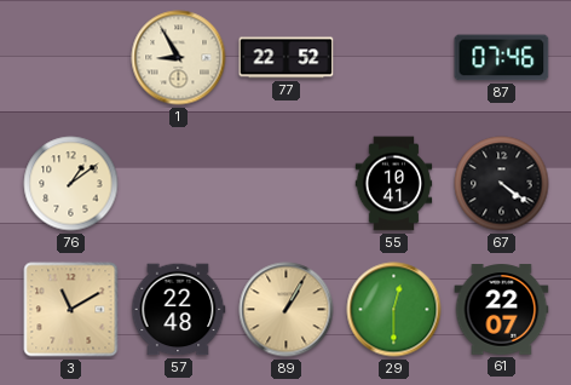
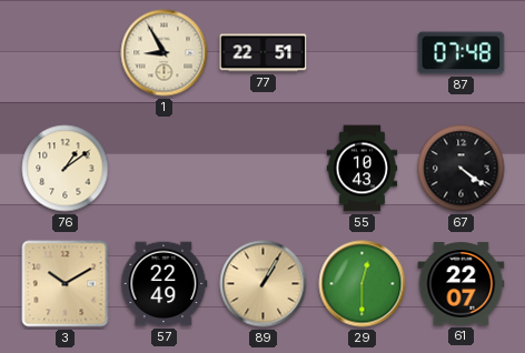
77: 22:52 -> 22:51 (264, 53)
87: 07:46 -> 07:48 (462, 53)
55: 10:41 -> 10:43 (363, 169)
3: 11:10 -> 10:10 (66, 284)
57: 22:48 -> 22:49 (165, 284)
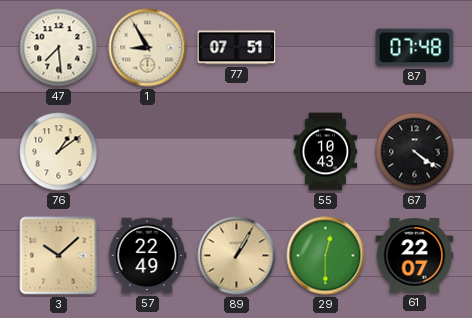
47: none -> 7:29 (59, 48)
77: 22:51 -> 07:51 (237, 48)
3: 10:10 -> 10:08 (59, 256)
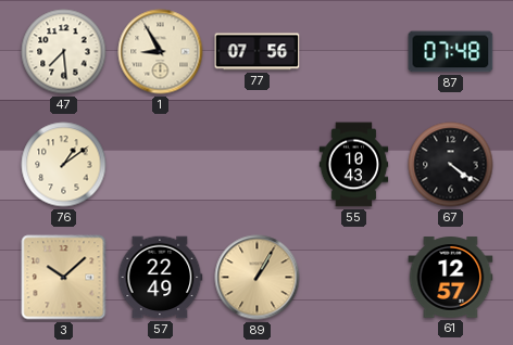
77: 07:51 -> 07:56 (258, 52)
29: 12:30 -> none (326, 256)
61: 22:07 -> 12:57 (451, 278)
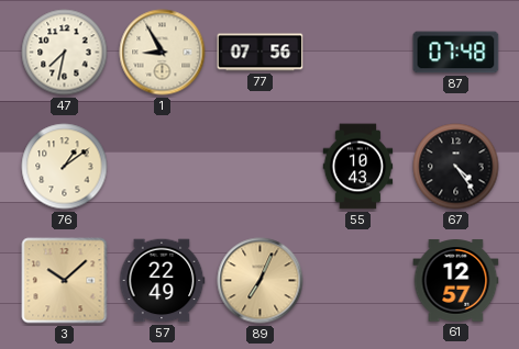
47: 7:29 -> 7:32 (65, 53)
67: 4:21 -> 4:24 (456, 167)
89: 1:05 -> 7:04 (261, 281)
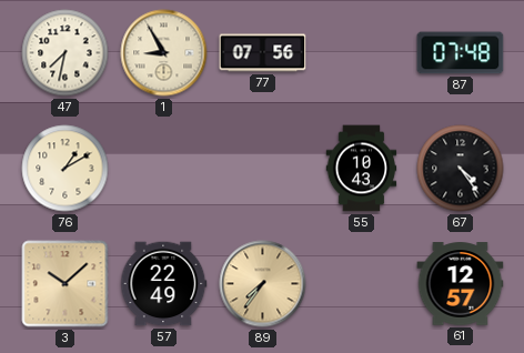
76: 1:09 -> 1:10 (65, 169)
89: 7:04 -> 7:36 (263, 284)
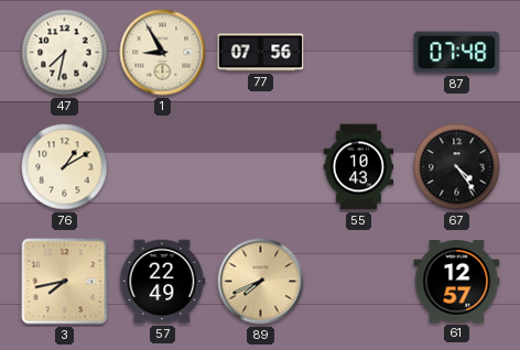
3: 10:08 -> 7:43 (65, 282)
89: 7:36 -> 7:41 (261, 282)
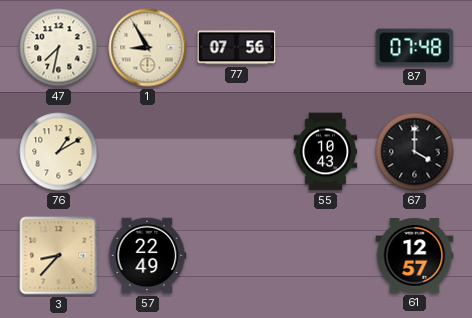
67: 4:24 -> 4:00 (415, 152)
3: 7:43 -> 8:37 (59, 256)
89: 7:41 -> none (261, 282)
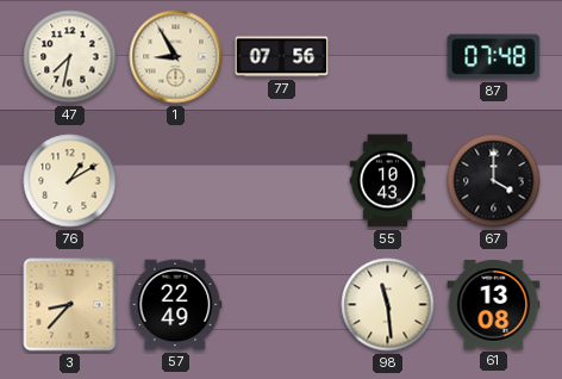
98: none -> 11:29 (388, 305)
61: 12:57 -> 13:08 (494, 305)
